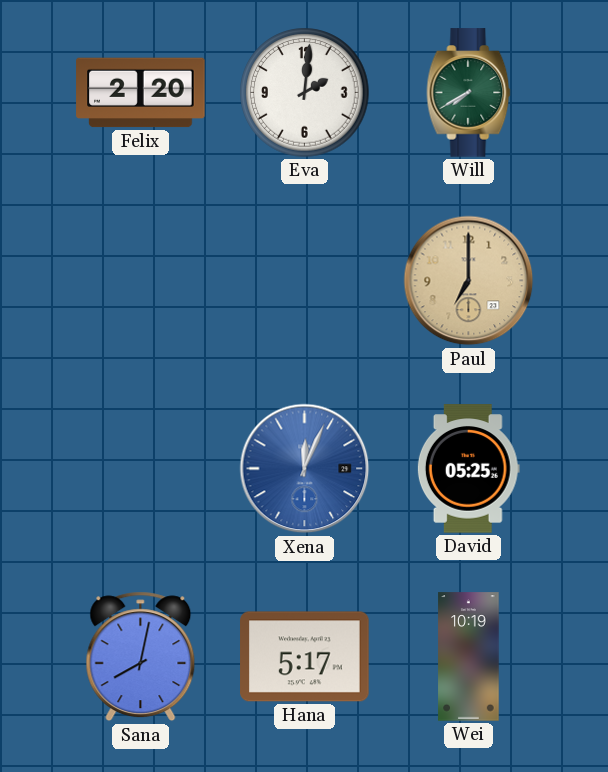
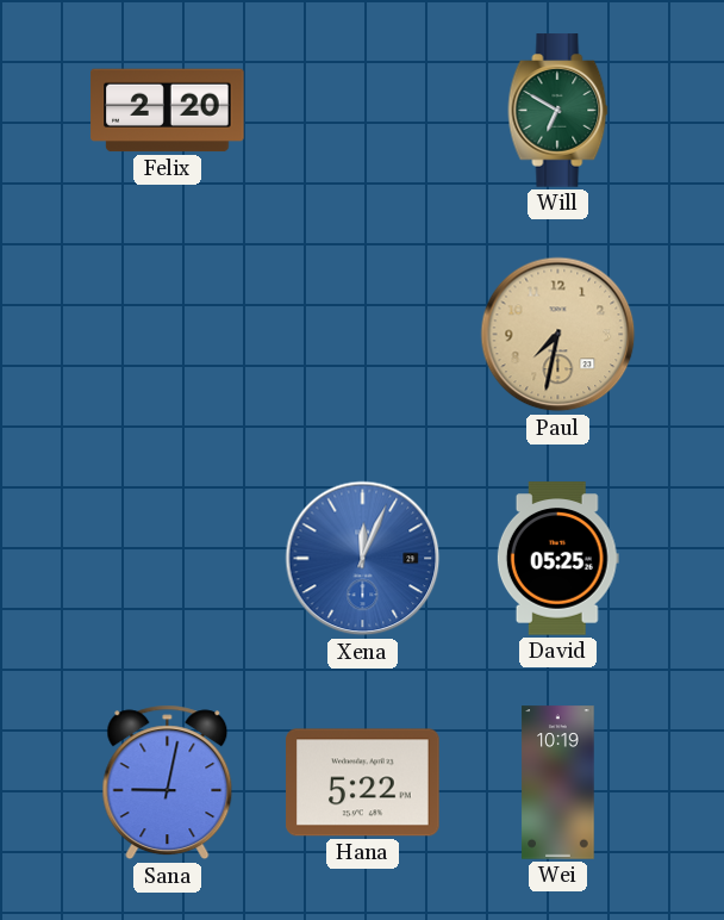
Eva: 2:01 -> none (305, 93)
Will: 7:40 -> 6:50 (558, 111)
Paul: 7:00 -> 7:32 (558, 335)
Sana: 8:02 -> 9:02 (168, 783)
Hana: 5:17 -> 5:22 (363, 783)
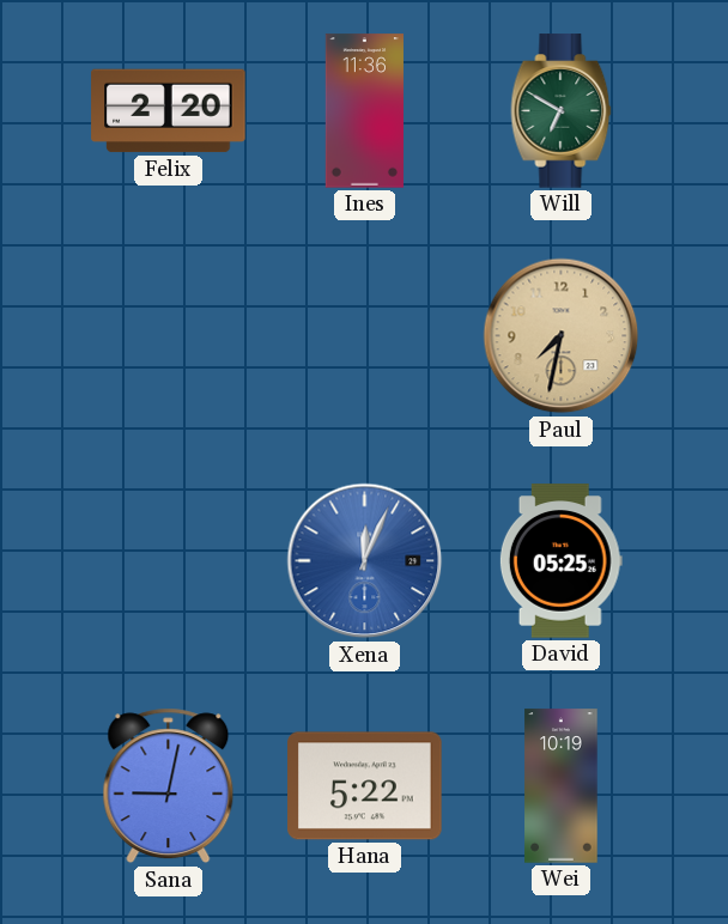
Ines: none -> 11:36 (364, 111)
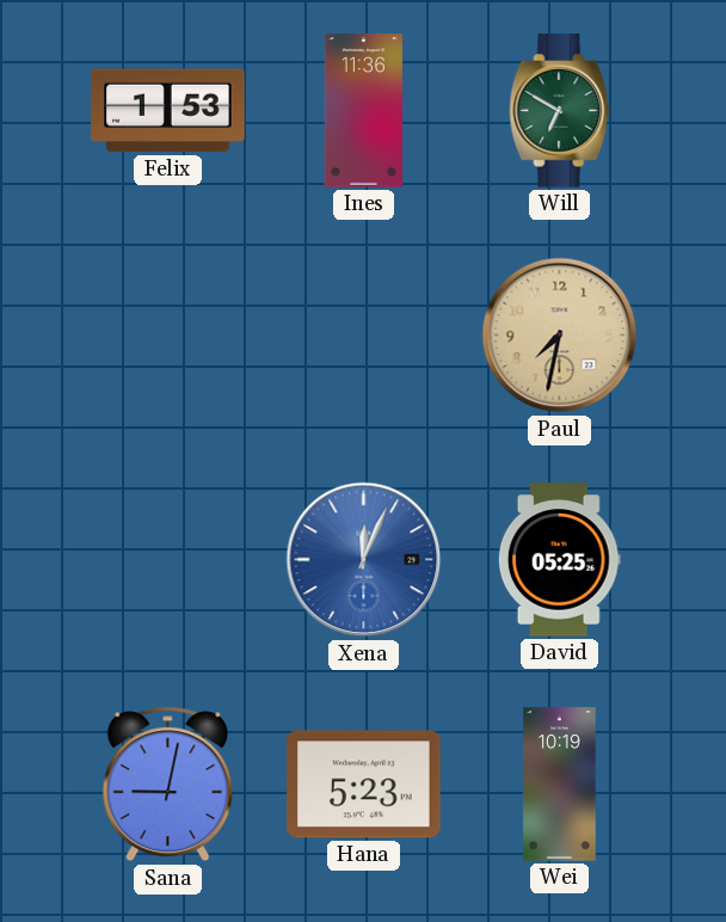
Felix: 2:20 -> 1:53 (168, 111)
Hana: 5:22 -> 5:23 (364, 785)
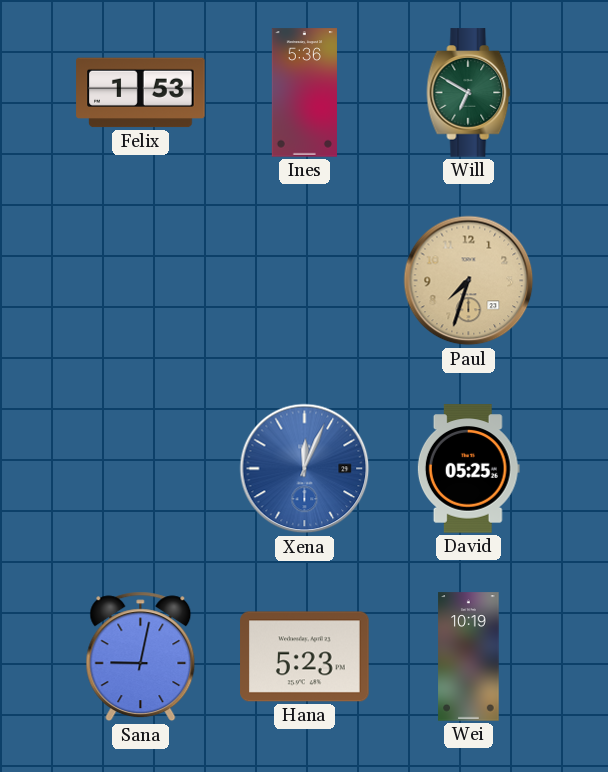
Ines: 11:36 -> 5:36 (304, 93)
Paul: 7:32 -> 7:33 (469, 281)
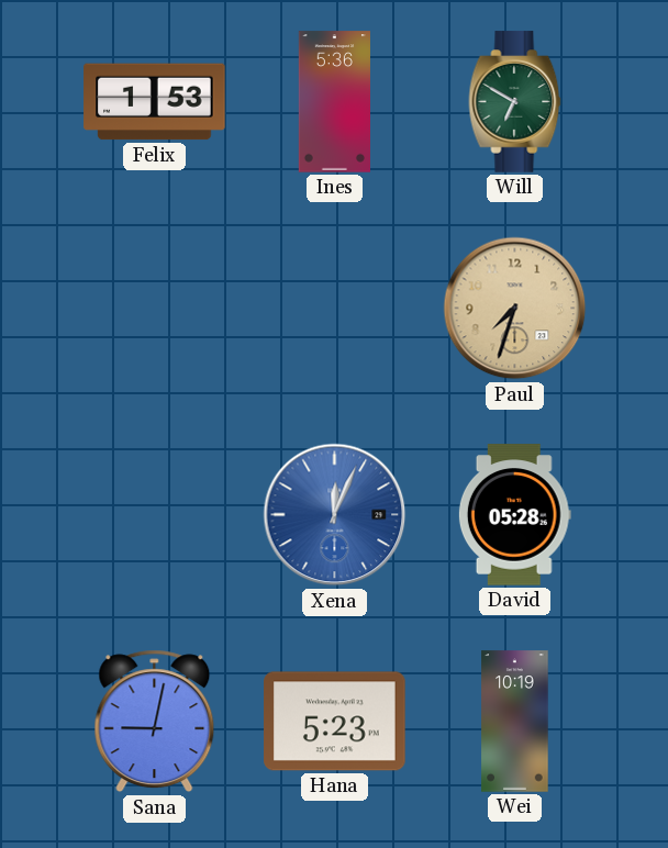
David: 05:25 -> 05:28 (514, 515)
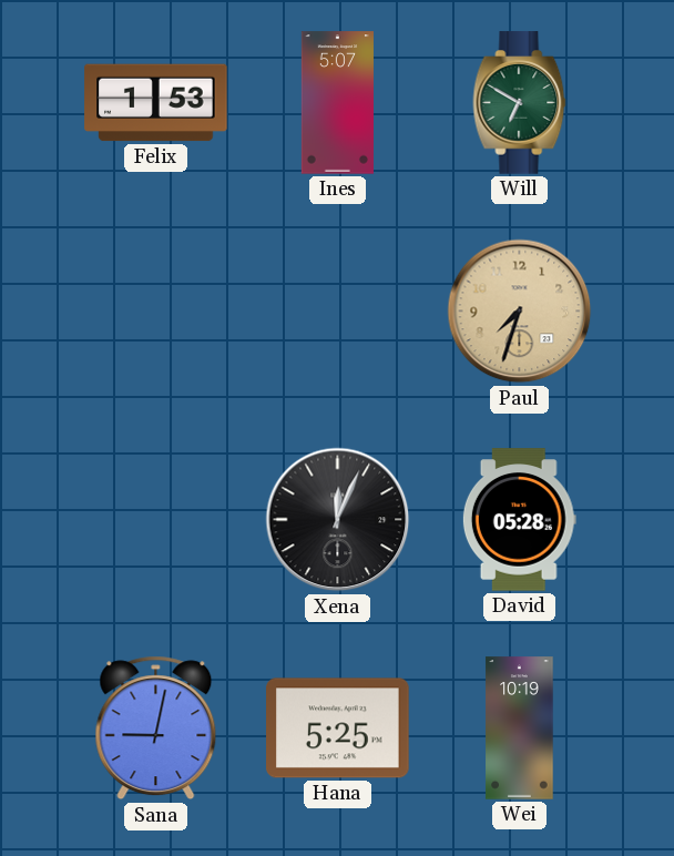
Ines: 5:36 -> 5:07 (337, 103)
Xena dial: blue -> black (338, 520)
Hana: 5:23 -> 5:25 (338, 728)
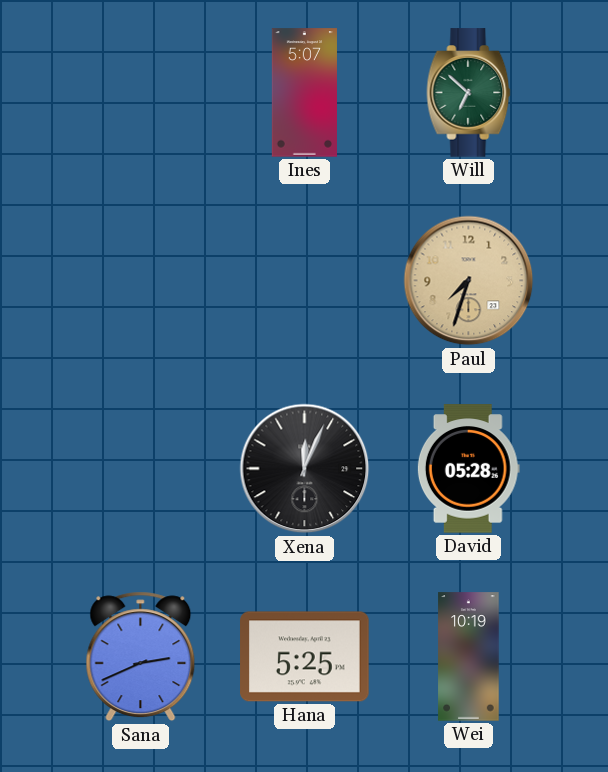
Felix: 1:53 -> none (156, 103)
Will: 6:50 -> 6:52 (469, 93)
Sana: 9:02 -> 2:41 (141, 657)
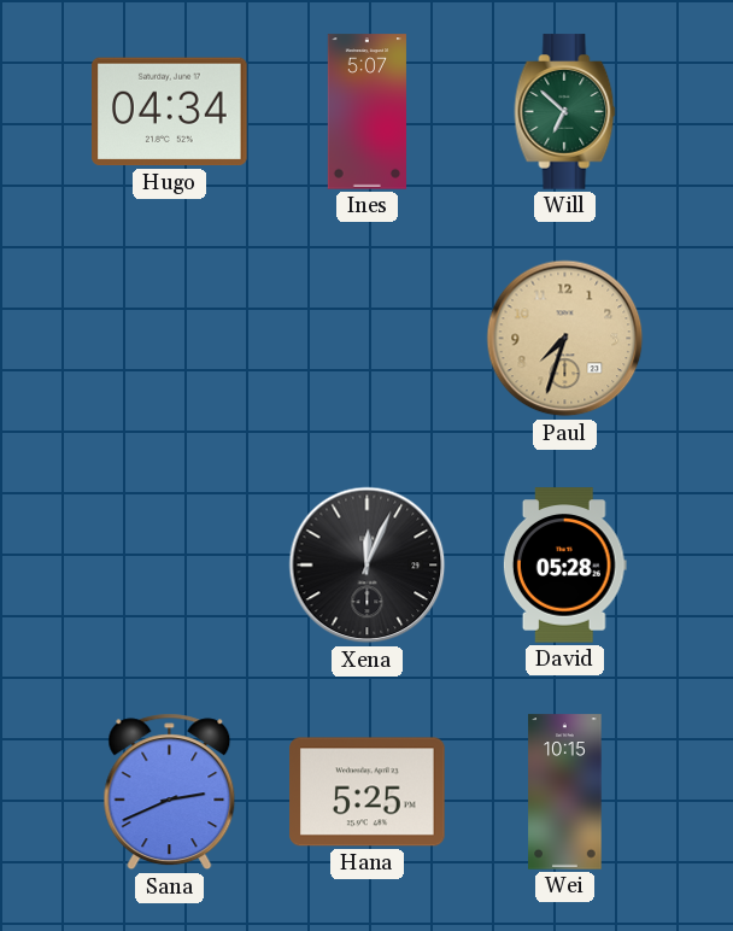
Hugo: none -> 04:34 (170, 112)
Wei: 10:19 -> 10:15 (565, 792)
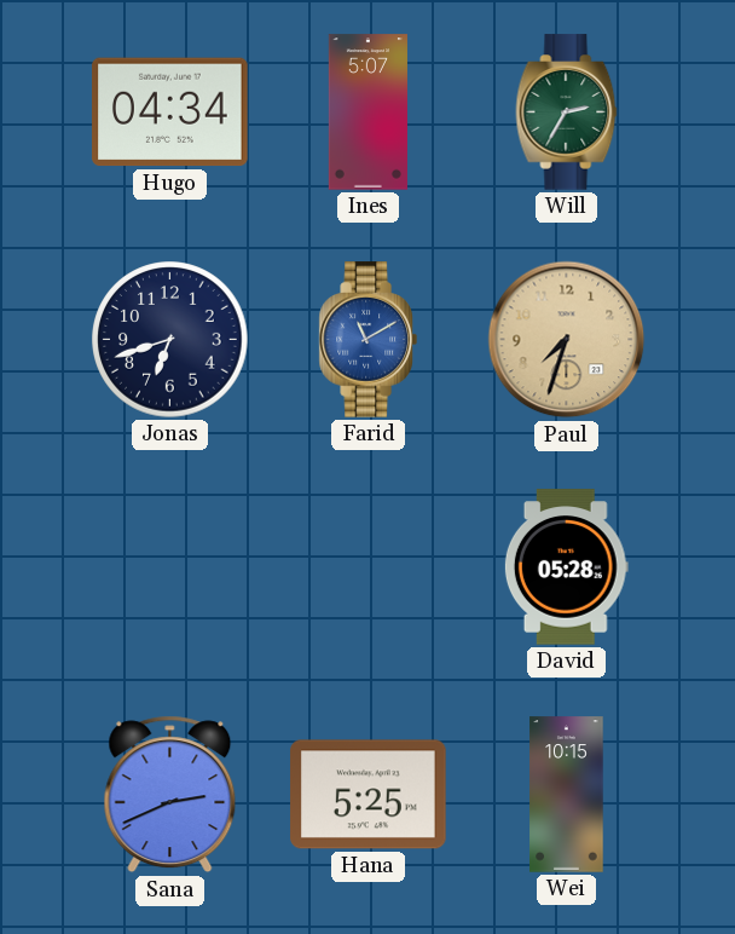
Will: 6:52 -> 2:35 (567, 113)
Jonas: none -> 6:42 (170, 340)
Farid: none -> 11:10 (367, 340)
Xena: 12:04 -> none (368, 566)
